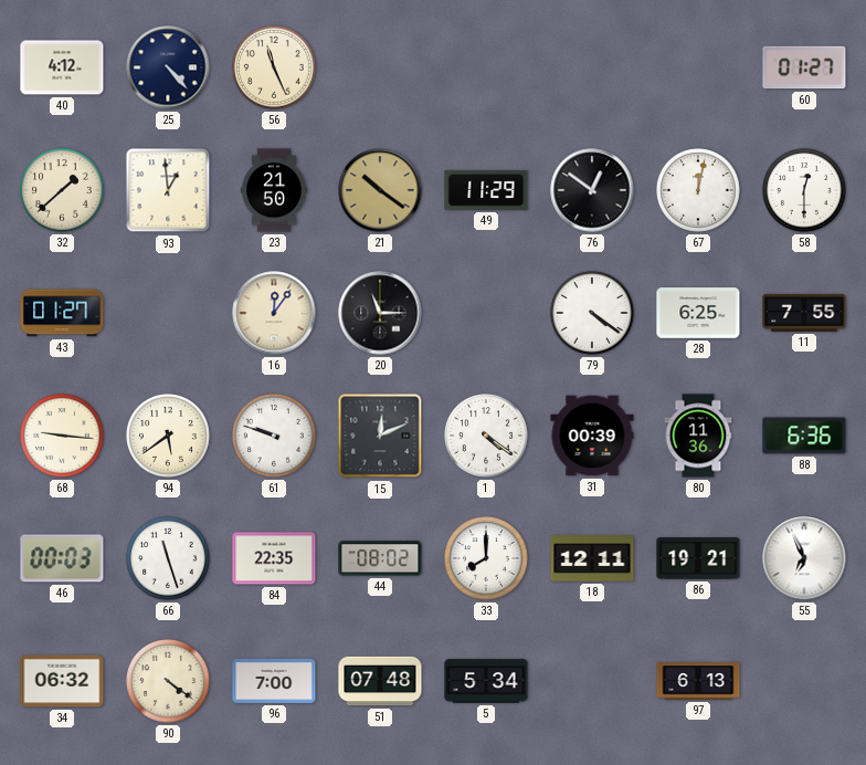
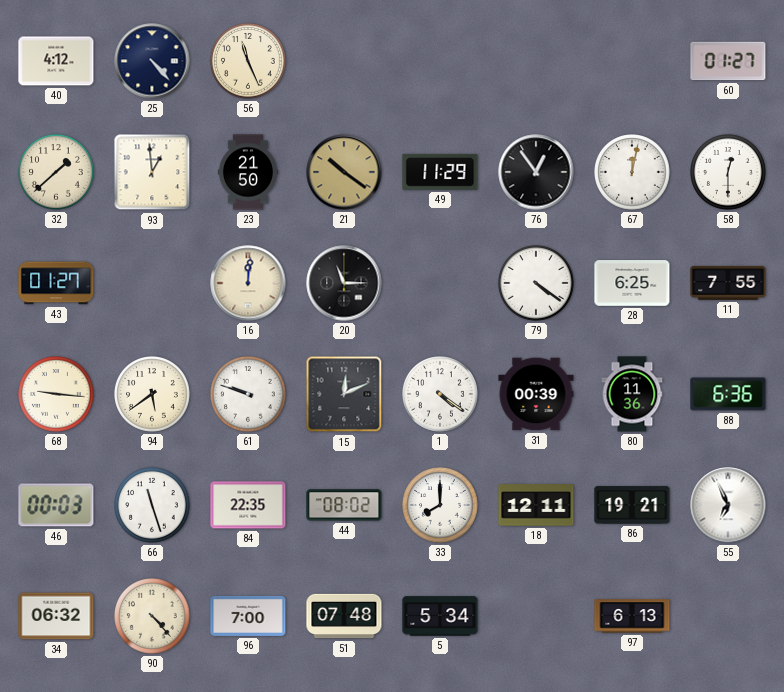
76: 12:51 -> 12:54 (536, 172)
16: 12:06 -> 12:01 (248, 283)
90: 4:21 -> 4:23 (152, 616)
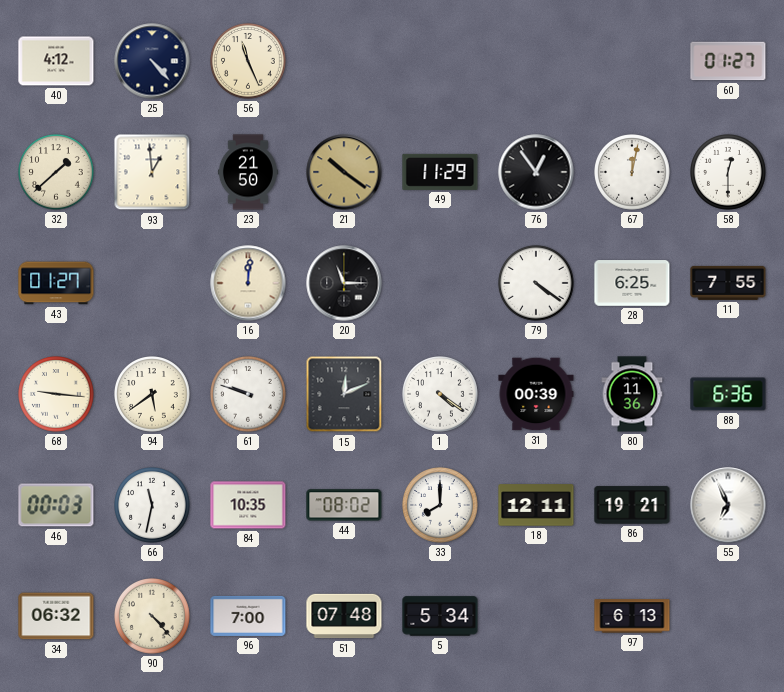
66: 11:27 -> 11:32 (152, 505)
84: 22:35 -> 10:35 (248, 505)
